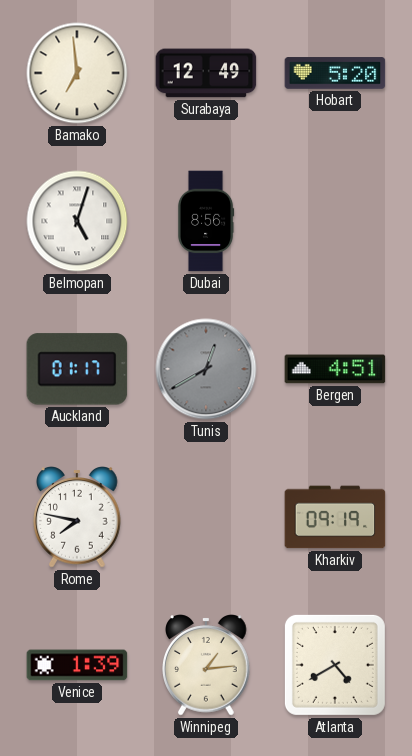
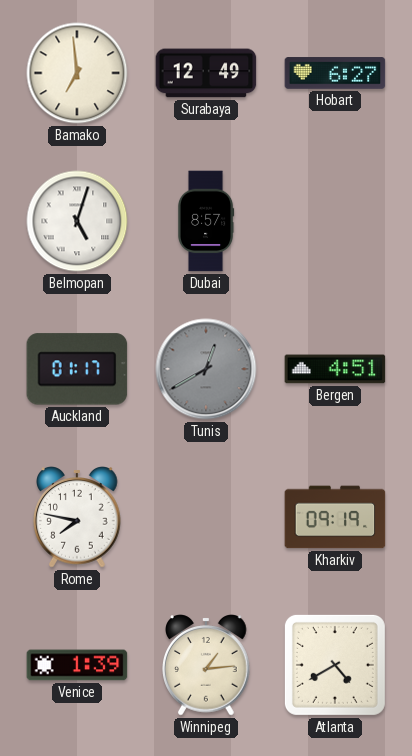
Hobart: 5:20 -> 6:27 (335, 73)
Dubai: 8:56 -> 8:57 (206, 221)
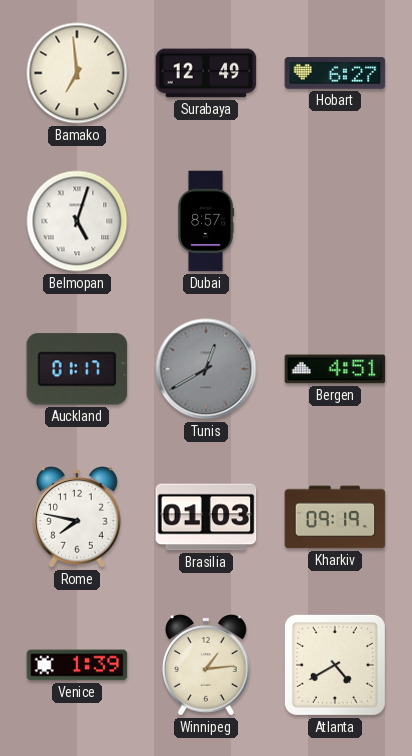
Brasilia: none -> 01:03 (206, 517)
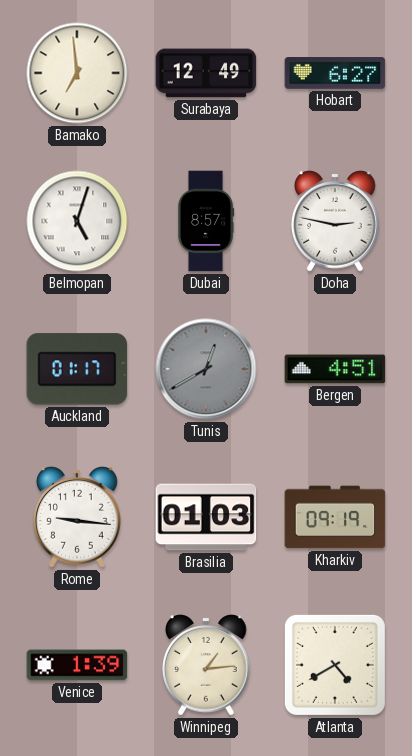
Doha: none -> 2:47 (335, 221)
Rome: 7:47 -> 9:16 (77, 517)
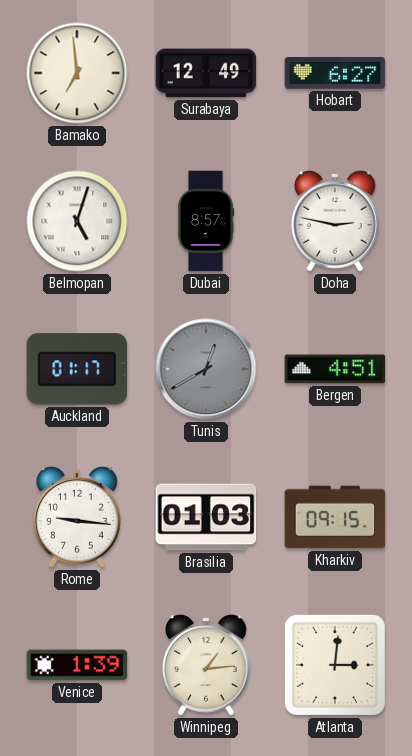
Kharkiv: 09:19 -> 09:15 (335, 517)
Atlanta: 4:40 -> 3:01 (335, 665)
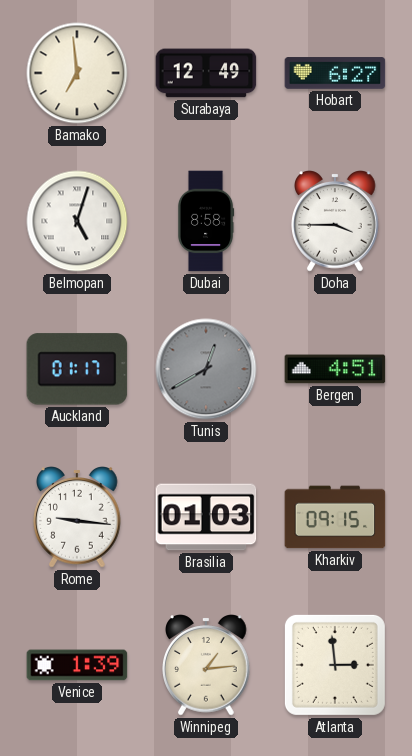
Dubai: 8:57 -> 8:58 (206, 221)
Doha: 2:47 -> 3:45 (335, 221)
Atlanta: 3:01 -> 2:59 (335, 665)
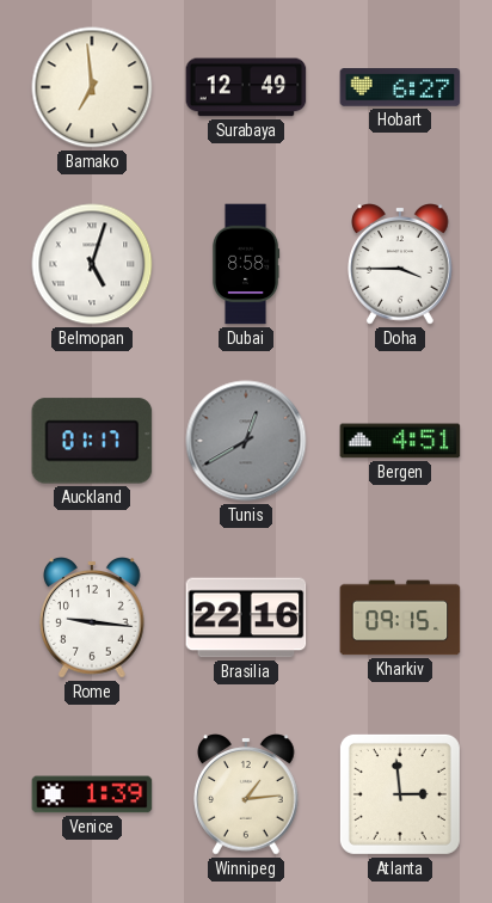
Brasilia: 01:03 -> 22:16 (246, 618)
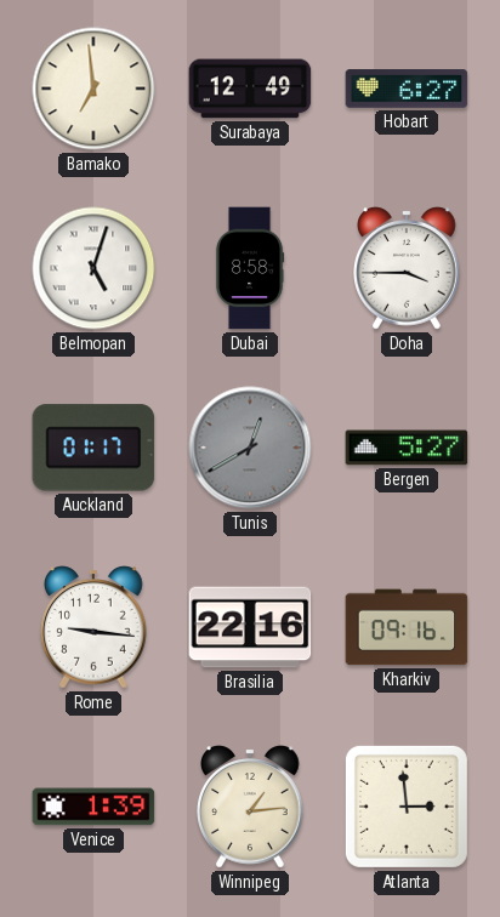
Bergen: 4:51 -> 5:27 (407, 448)
Kharkiv: 09:15 -> 09:16 (407, 627)
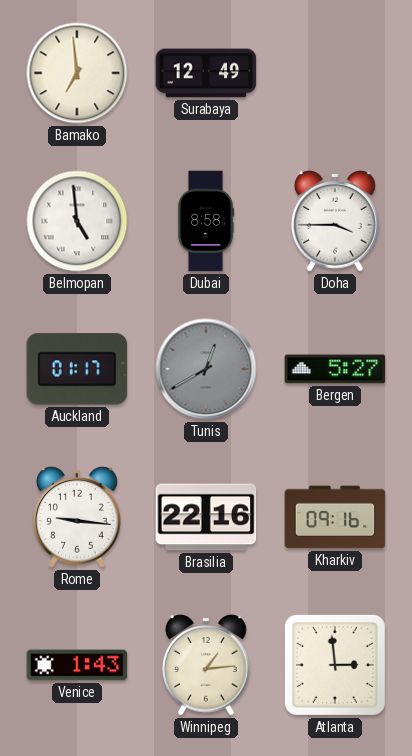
Hobart: 6:27 -> none (407, 89)
Belmopan: 5:03 -> 4:59 (77, 221)
Venice: 1:39 -> 1:43 (77, 665)
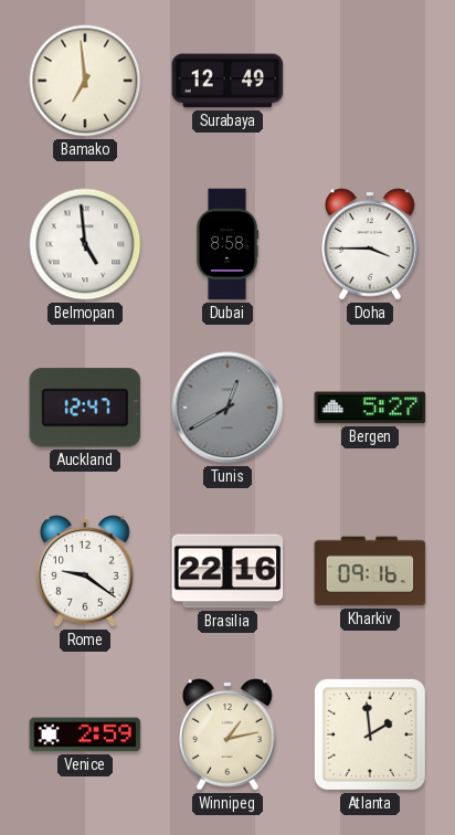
Auckland: 01:17 -> 12:47 (85, 408)
Rome: 9:16 -> 9:21 (85, 571)
Venice: 1:43 -> 2:59 (85, 734)
Winnipeg: 1:14 -> 1:13 (227, 734)
Atlanta: 2:59 -> 1:59 (370, 734)
